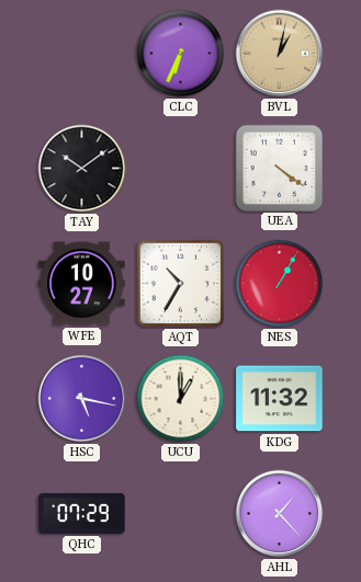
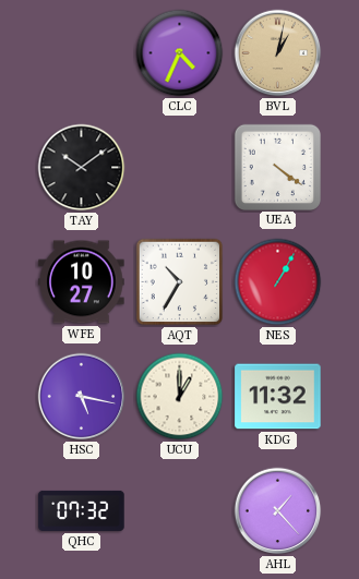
CLC: 6:34 -> 4:34 (180, 53)
QHC: 07:29 -> 07:32 (82, 510)
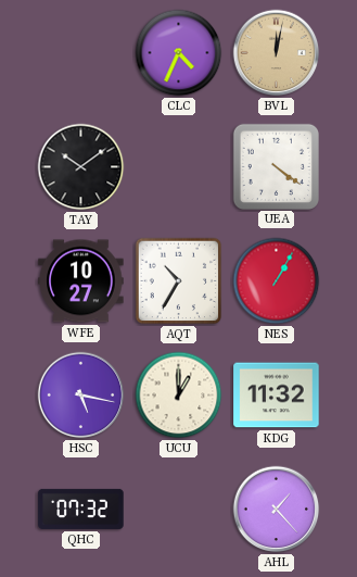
BVL: 1:02 -> 12:02 (277, 53)
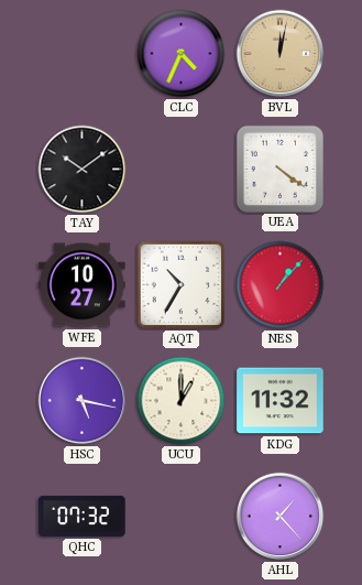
NES: 1:05 -> 1:07 (281, 285)
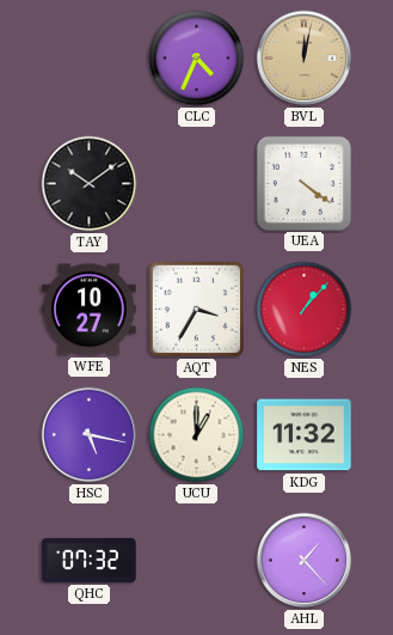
AQT: 10:35 -> 3:35 (197, 310)
